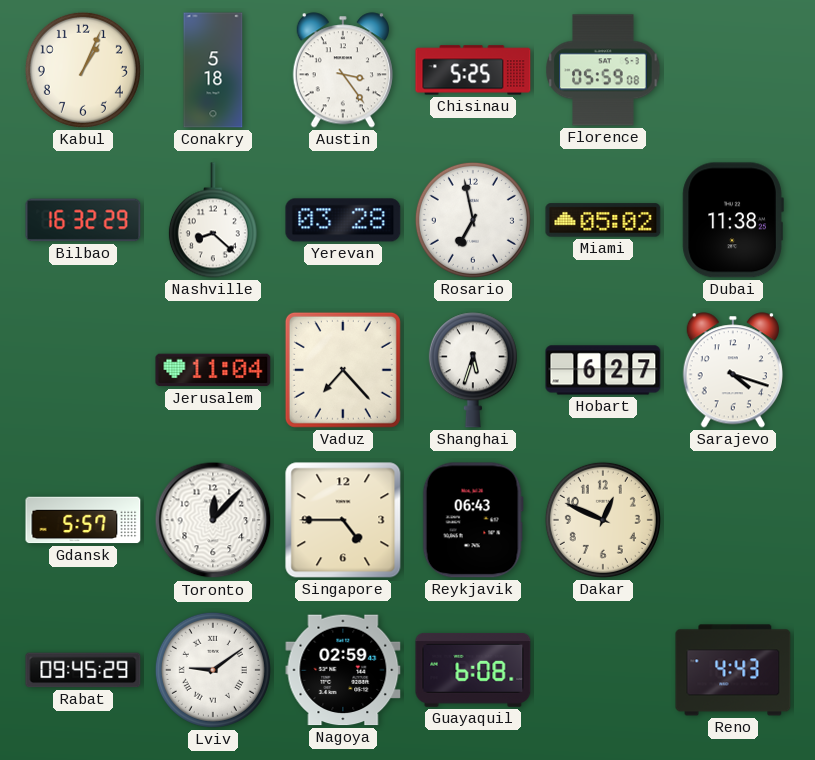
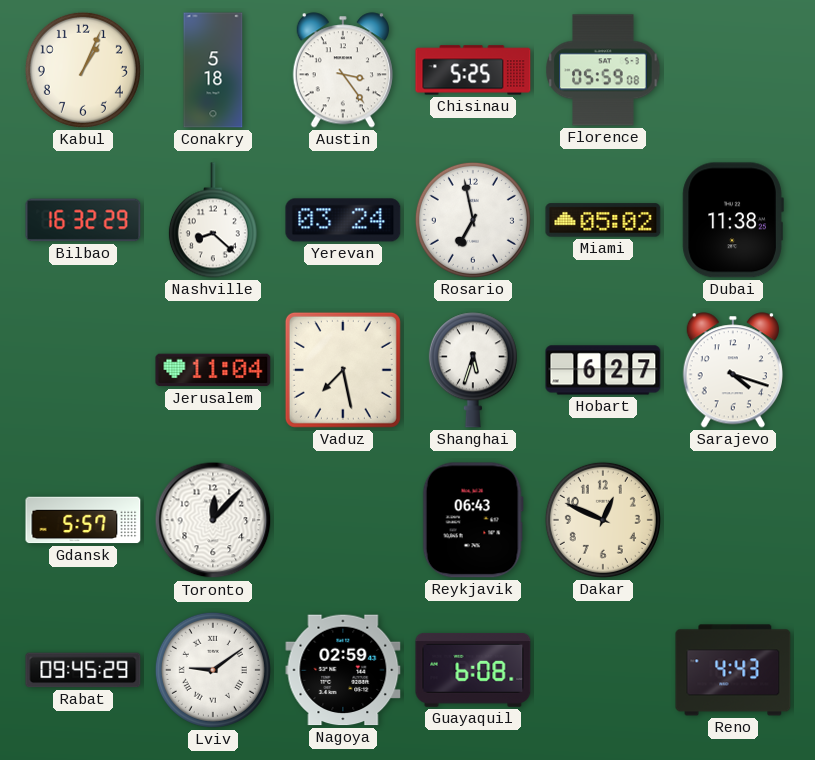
Yerevan: 03:28 -> 03:24 (343, 220)
Vaduz: 7:23 -> 7:28 (343, 370)
Singapore: 4:45 -> none (343, 520)
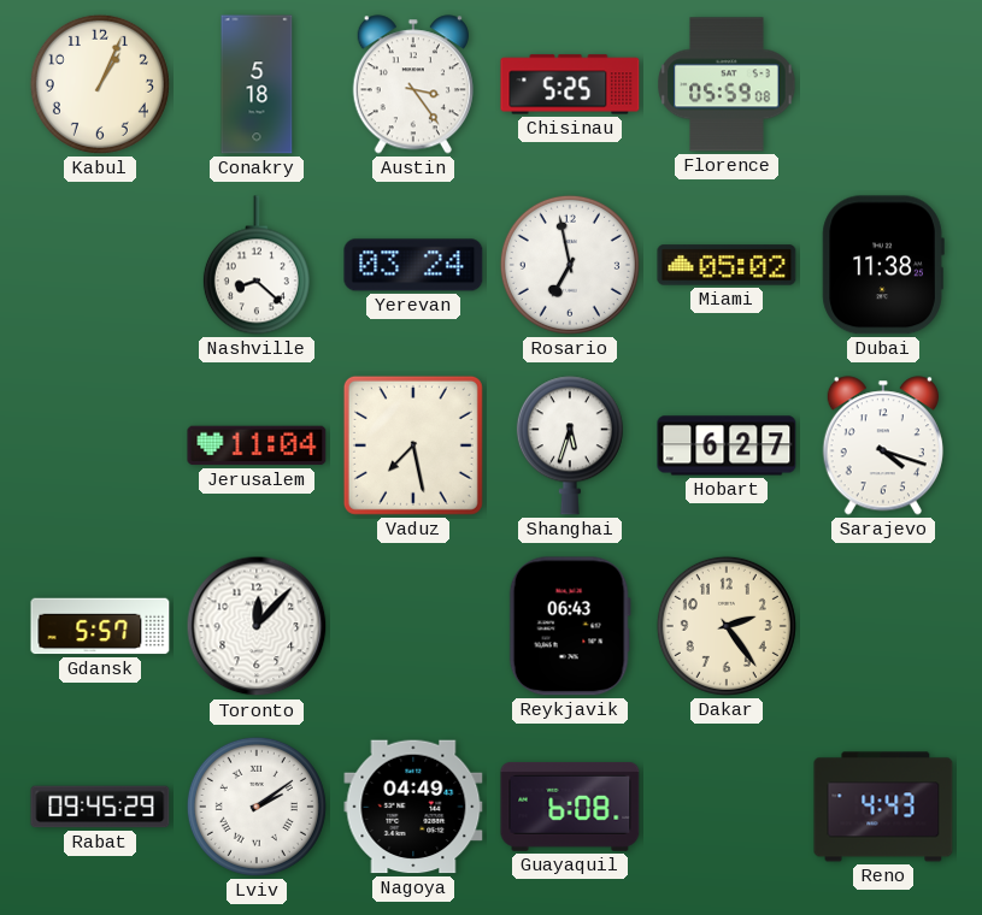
Bilbao: 16:32 -> none (83, 220)
Dakar: 12:49 -> 2:24 (727, 626)
Lviv: 9:09 -> 2:09 (257, 807)
Nagoya: 02:59 -> 04:49 (413, 807)
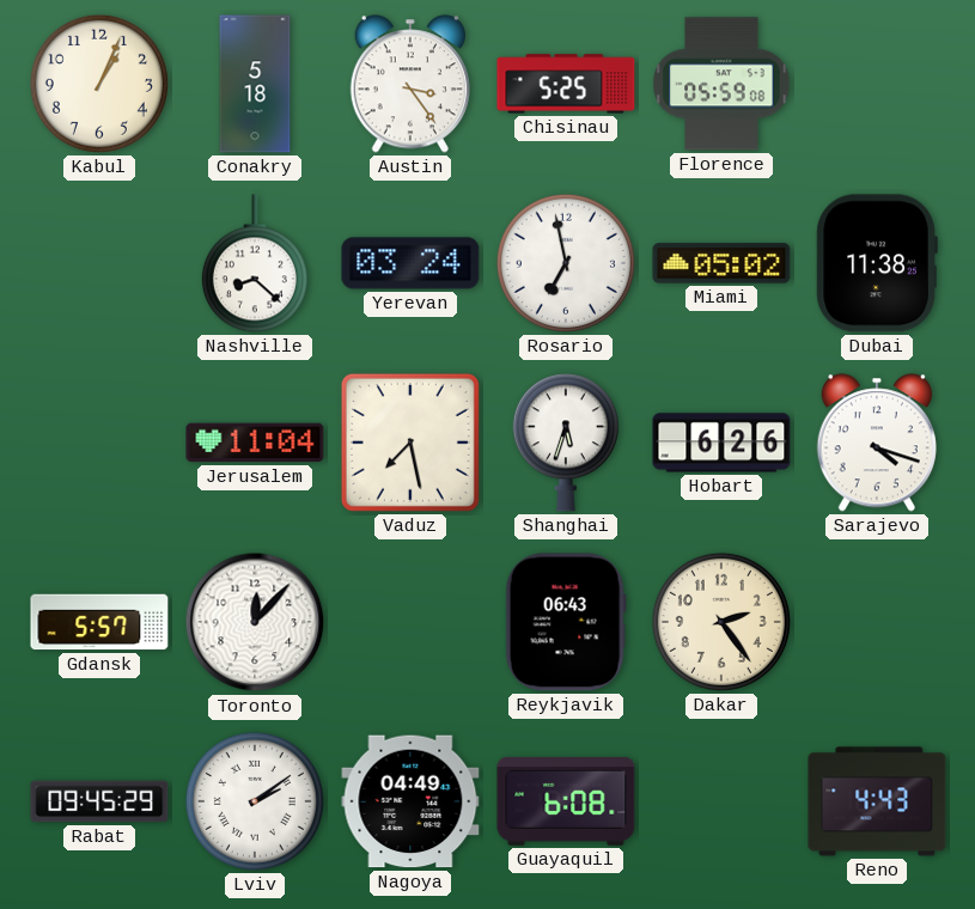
Hobart: 6:27 -> 6:26 (721, 443)
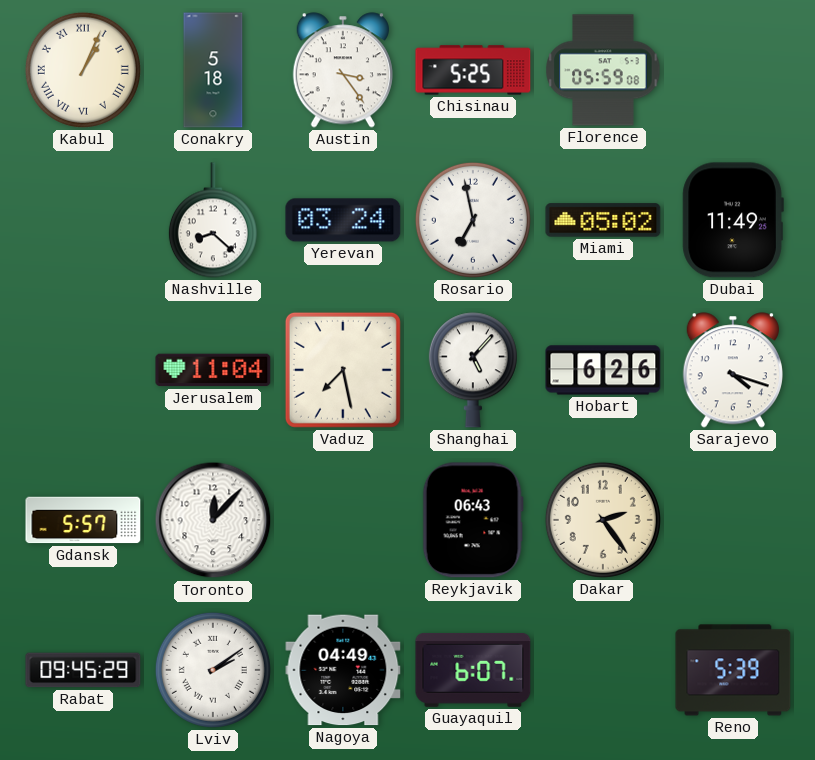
Kabul numerals: Arabic -> Roman (83, 70)
Dubai: 11:38 -> 11:49 (733, 220)
Shanghai: 5:33 -> 5:07 (473, 370)
Guayaquil: 6:08 -> 6:07 (473, 670)
Reno: 4:43 -> 5:39 (733, 670)
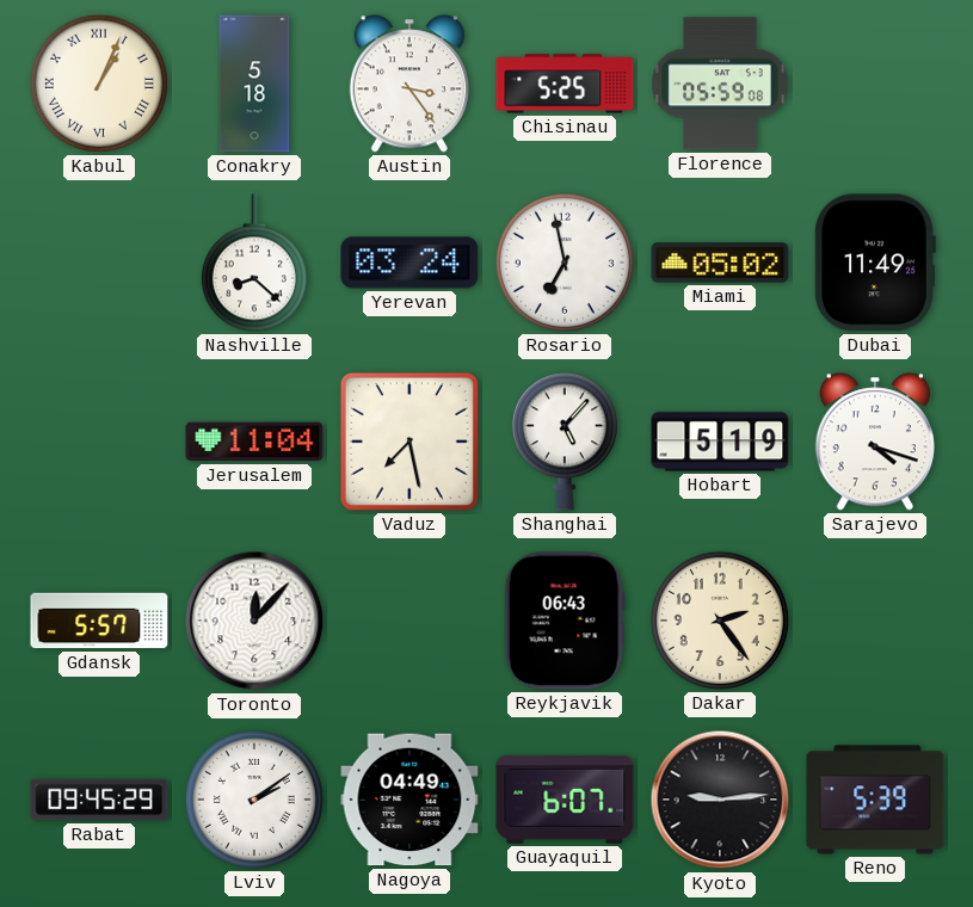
Hobart: 6:26 -> 5:19 (720, 442)
Kyoto: none -> 9:14 (720, 800)
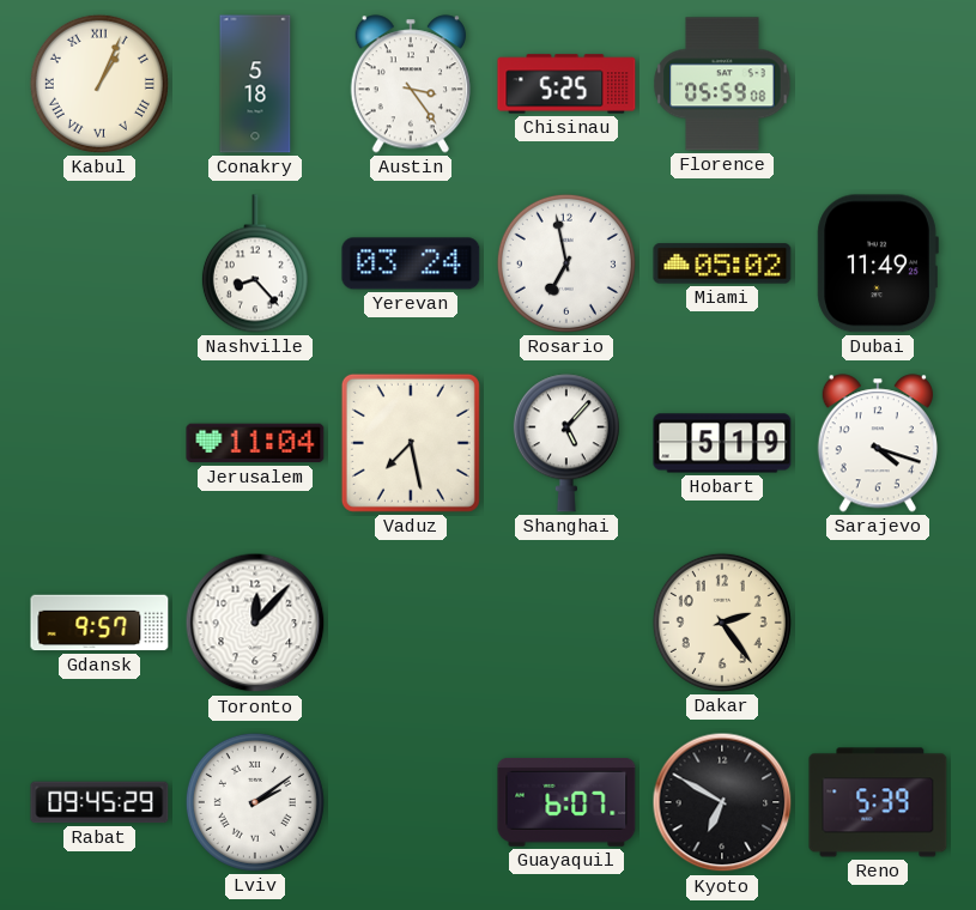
Nashville: 8:22 -> 8:23 (255, 263)
Gdansk: 5:57 -> 9:57 (99, 623)
Reykjavik: 06:43 -> none (565, 621)
Nagoya: 04:49 -> none (409, 800)
Kyoto: 9:14 -> 6:50 (722, 802)
